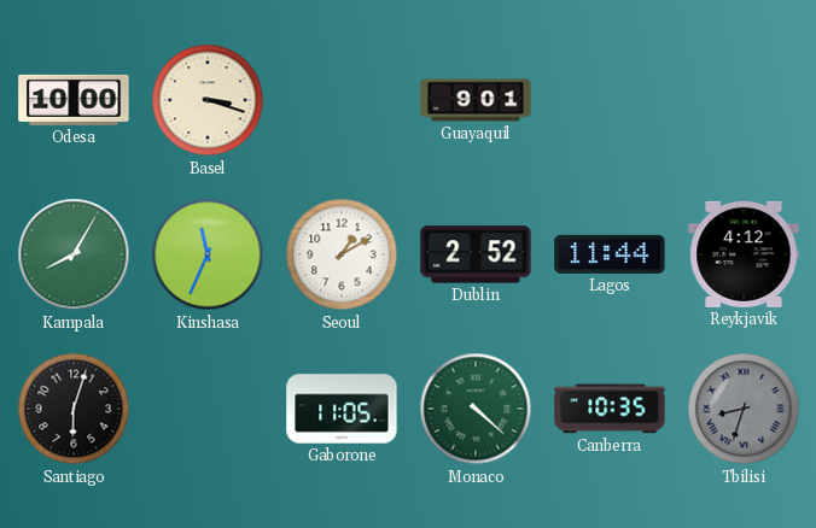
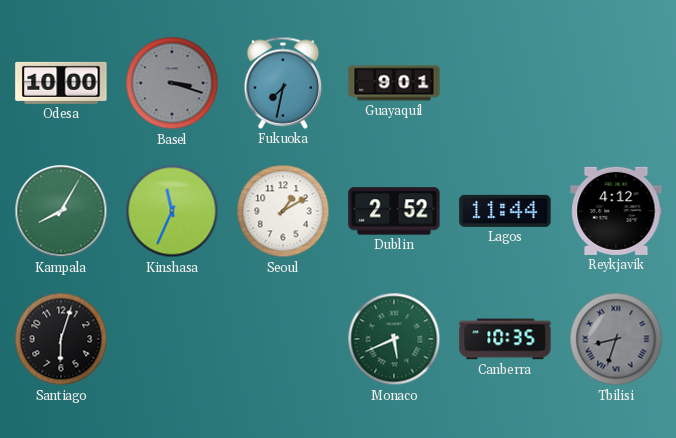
Basel dial: cream -> grey (172, 83)
Fukuoka: none -> 7:32 (283, 83)
Gaborone: 11:05 -> none (342, 409)
Monaco: 4:22 -> 5:41 (394, 339)
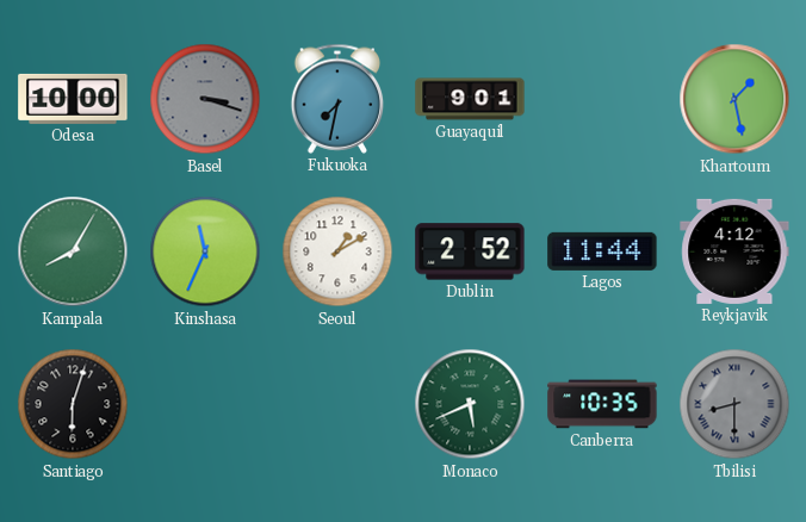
Khartoum: none -> 1:28 (734, 99)
Tbilisi: 8:33 -> 8:30 (734, 404)
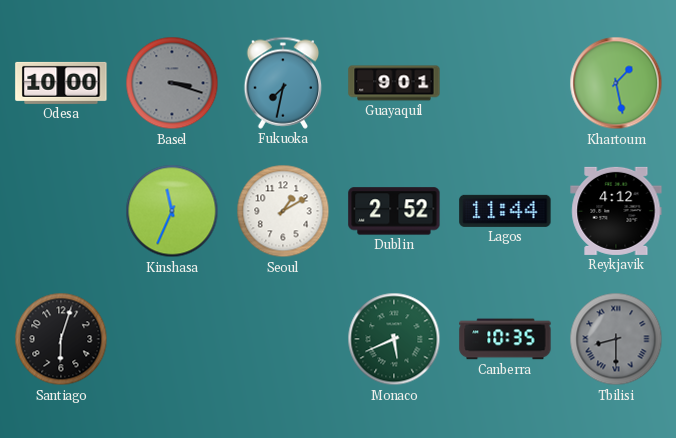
Kampala: 8:05 -> none (73, 251)
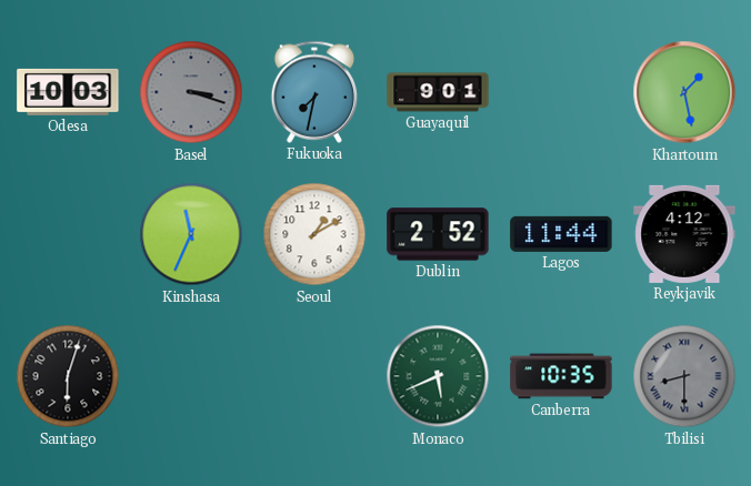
Odesa: 10:00 -> 10:03 (68, 92)
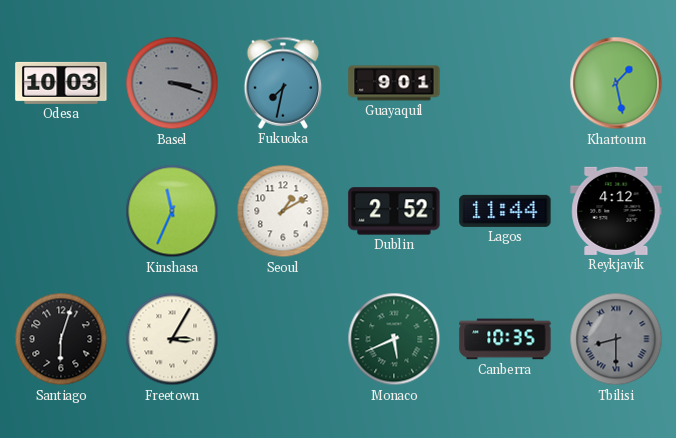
Freetown: none -> 3:05 (172, 339)
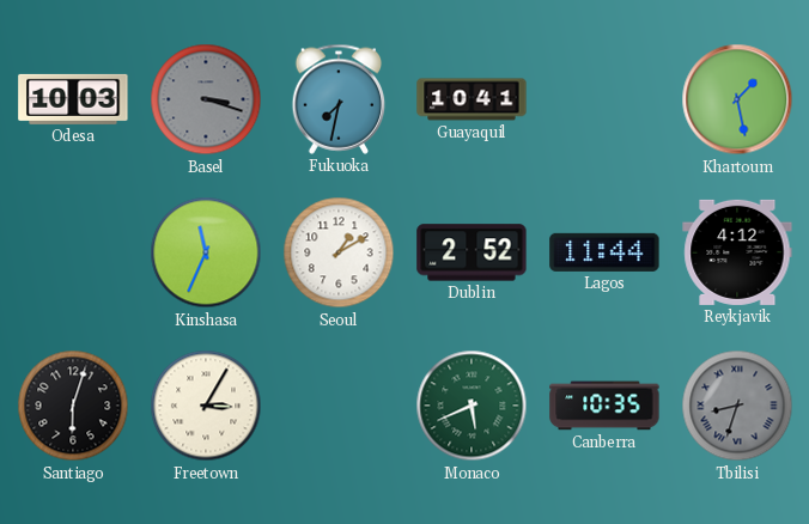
Guayaquil: 9:01 -> 10:41 (472, 99)
Tbilisi: 8:30 -> 8:33 (737, 406)
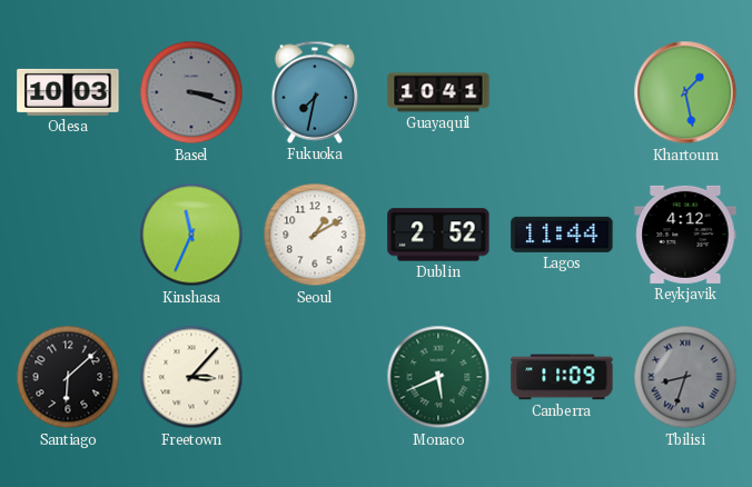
Santiago: 6:03 -> 6:08 (68, 377)
Freetown: 3:05 -> 3:07 (191, 377)
Canberra: 10:35 -> 11:09 (562, 377)
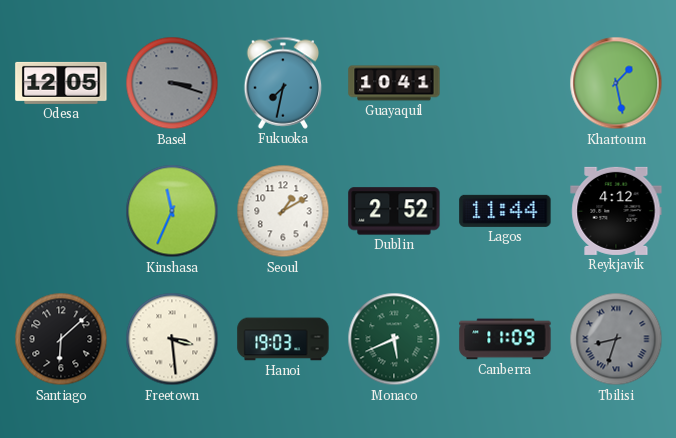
Odesa: 10:03 -> 12:05 (61, 83)
Freetown: 3:07 -> 3:29 (172, 339)
Hanoi: none -> 19:03 (283, 339)
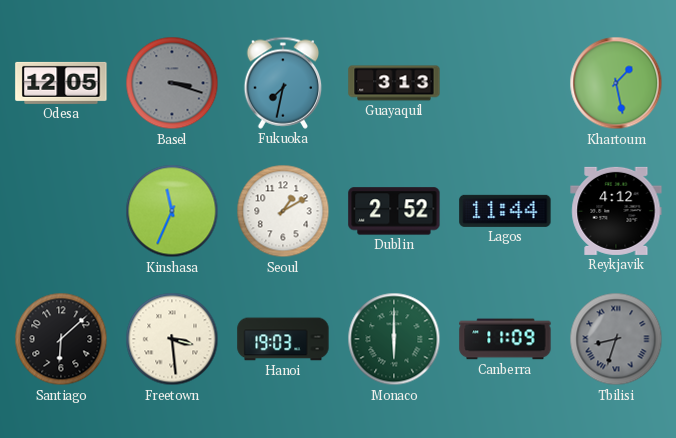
Guayaquil: 10:41 -> 3:13 (394, 83)
Monaco: 5:41 -> 6:00 (394, 339)
